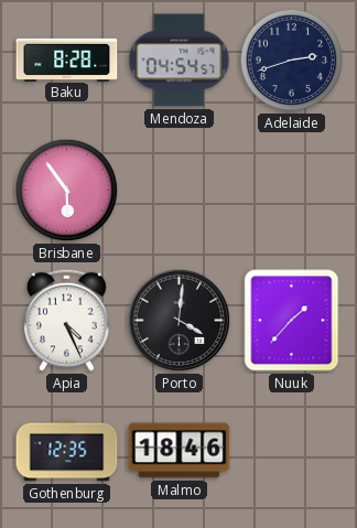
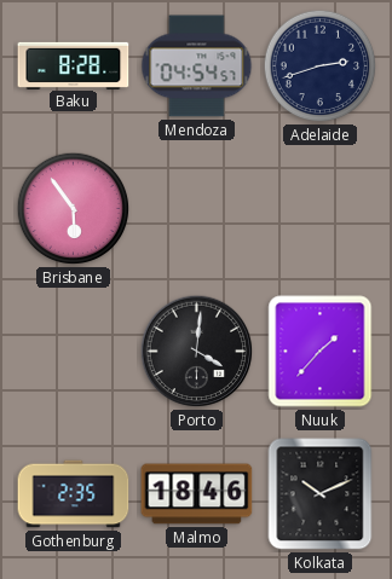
Apia: 4:26 -> none (67, 320)
Gothenburg: 12:35 -> 2:35 (74, 494)
Kolkata: none -> 10:11 (321, 494)
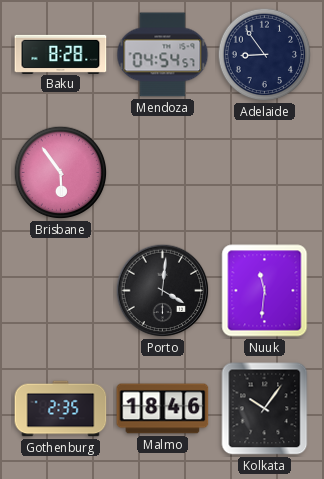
Adelaide: 2:42 -> 8:54 (265, 55)
Nuuk: 1:37 -> 11:31 (265, 291)
Kolkata: 10:11 -> 10:06 (265, 409)
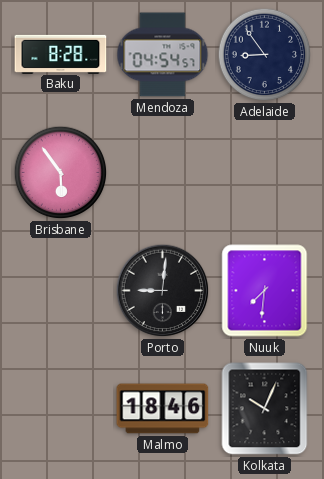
Porto: 4:01 -> 9:01 (163, 291)
Nuuk: 11:31 -> 7:31 (265, 291)
Gothenburg: 2:35 -> none (61, 409)
Kolkata: 10:06 -> 10:04 (265, 409)
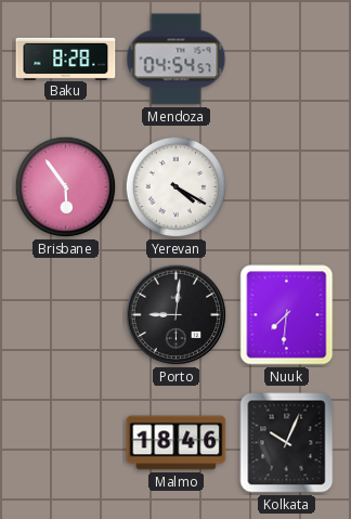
Adelaide: 8:54 -> none (265, 55)
Yerevan: none -> 4:20 (177, 187)
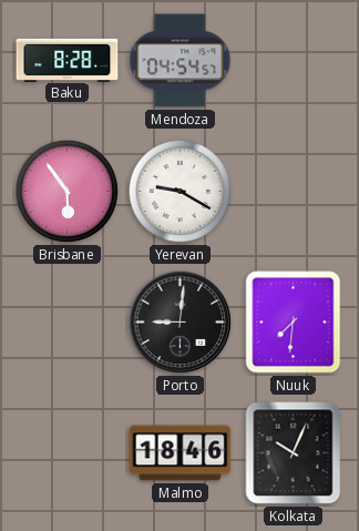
Yerevan: 4:20 -> 9:20 (181, 192)
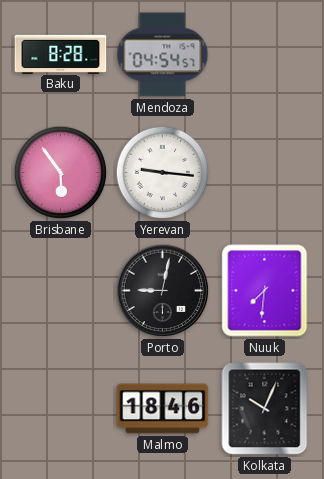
Yerevan: 9:20 -> 9:16 (163, 173)
Porto: 9:01 -> 9:02 (163, 291)
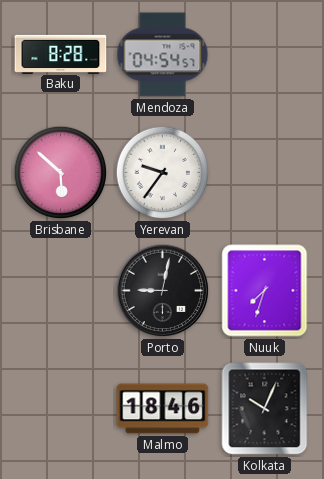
Brisbane: 5:54 -> 5:52 (61, 173)
Yerevan: 9:16 -> 9:36 (163, 173)
Nuuk: 7:31 -> 7:33 (265, 291)
